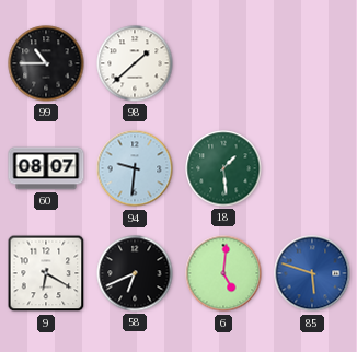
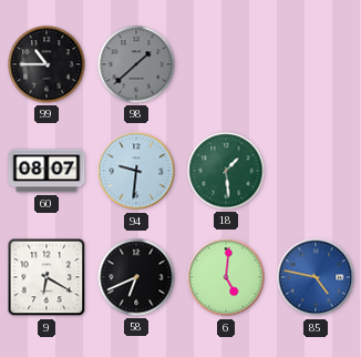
98 dial: white -> grey (136, 64)
85: 5:48 -> 4:47 (316, 277)
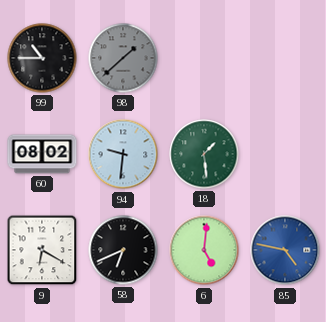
60: 08:07 -> 08:02 (42, 154)
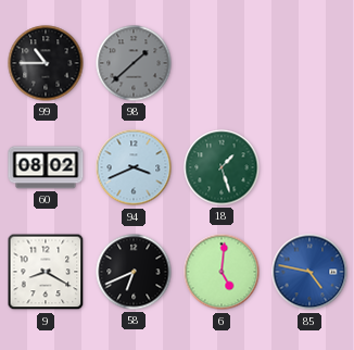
94: 9:31 -> 3:41 (134, 167)
18: 1:29 -> 1:27 (222, 167)
9: 6:20 -> 8:20 (46, 272)
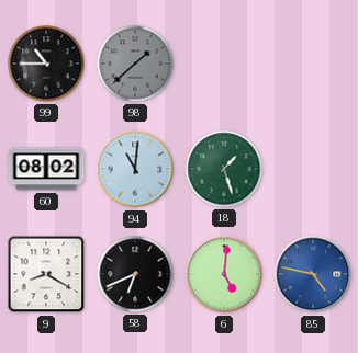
94: 3:41 -> 11:01 (135, 169)
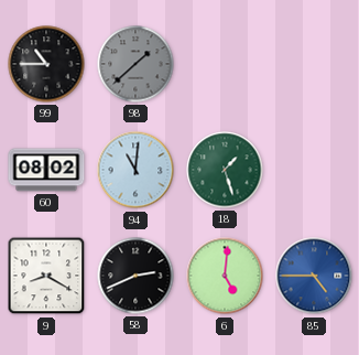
58: 6:41 -> 2:41 (135, 276)
85: 4:47 -> 4:45 (314, 276)
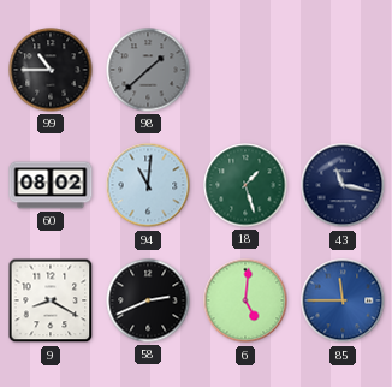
43: none -> 11:17 (343, 185)
85: 4:45 -> 11:45 (343, 300)
